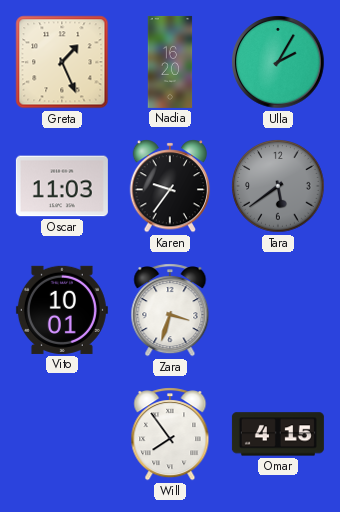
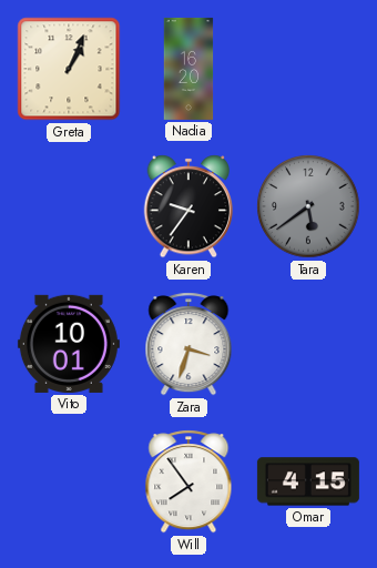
Greta: 1:26 -> 1:04 (69, 69)
Ulla: 2:05 -> none (278, 62)
Oscar: 11:03 -> none (62, 186)
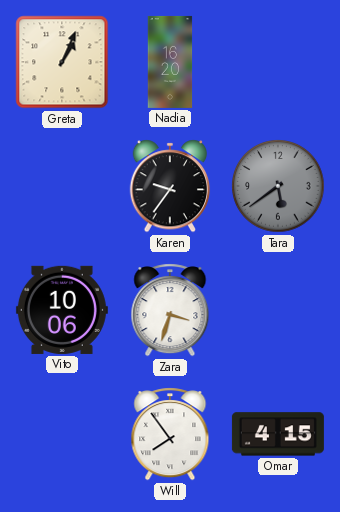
Vito: 10:01 -> 10:06 (62, 310)
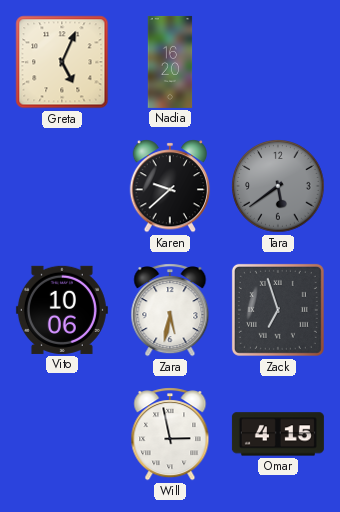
Greta: 1:04 -> 5:04 (62, 62)
Karen: 9:36 -> 9:38 (170, 186)
Zara: 3:33 -> 5:32 (170, 310)
Zack: none -> 6:57 (278, 310)
Will: 7:54 -> 2:58 (170, 434)
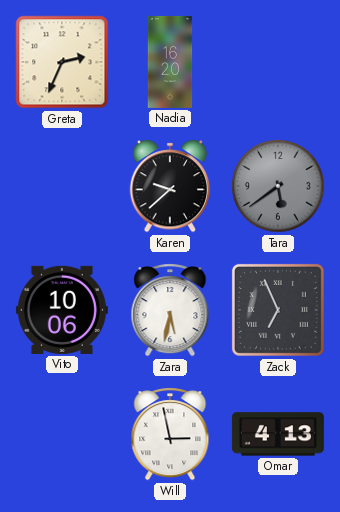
Greta: 5:04 -> 2:34 (62, 62)
Zack: 6:57 -> 6:56 (278, 310)
Omar: 4:15 -> 4:13 (278, 434)
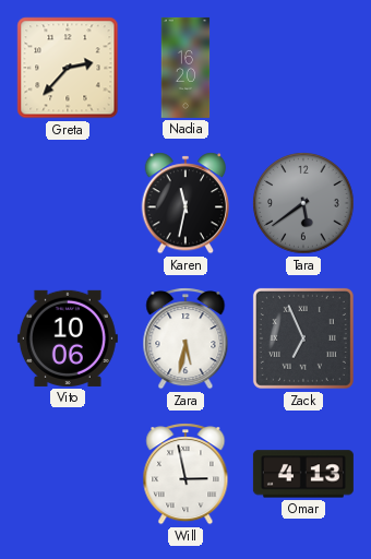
Greta: 2:34 -> 2:37 (68, 68)
Karen: 9:38 -> 11:32 (185, 203)
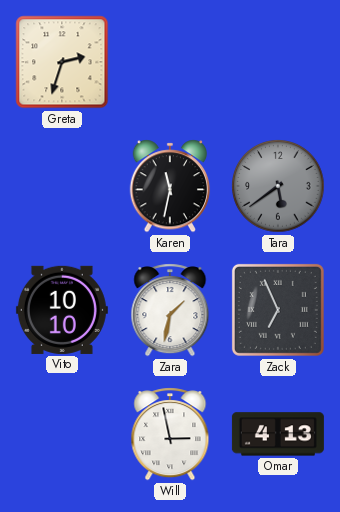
Greta: 2:37 -> 2:33 (62, 62)
Nadia: 16:20 -> none (185, 68)
Vito: 10:06 -> 10:10 (62, 310)
Zara: 5:32 -> 1:32 (170, 310)
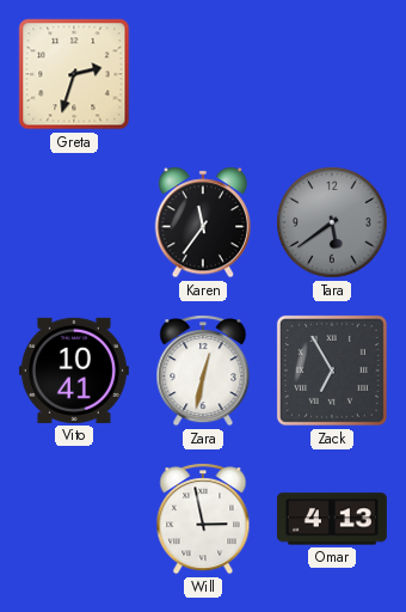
Karen: 11:32 -> 11:36 (203, 222)
Vito: 10:10 -> 10:41 (74, 371)
Zara: 1:32 -> 12:32 (203, 371)
Zack: 6:56 -> 6:55 (332, 371)
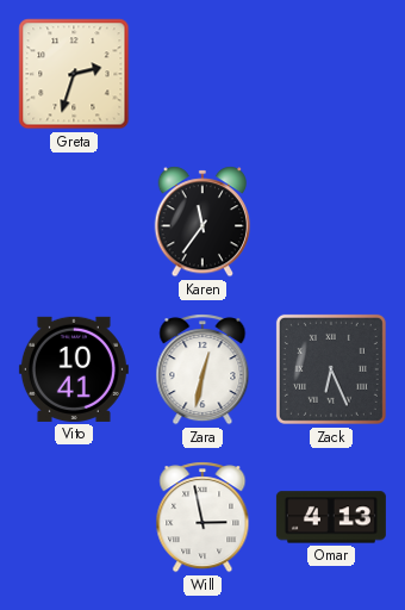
Tara: 5:39 -> none (332, 222)
Zack: 6:55 -> 6:26 (331, 369)
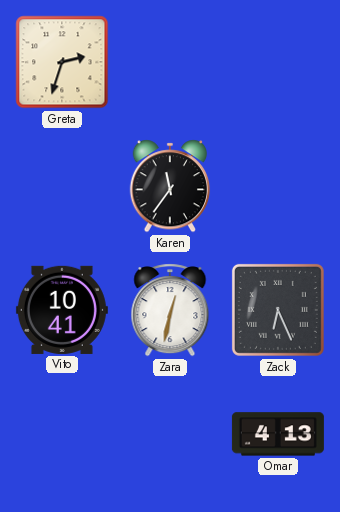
Will: 2:58 -> none (202, 517)
